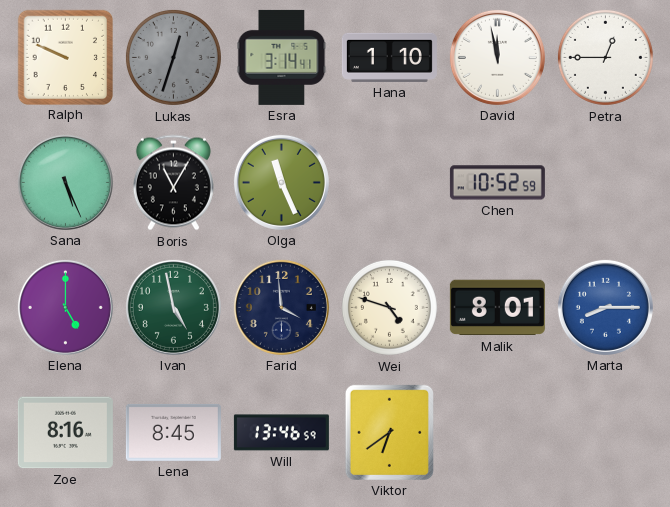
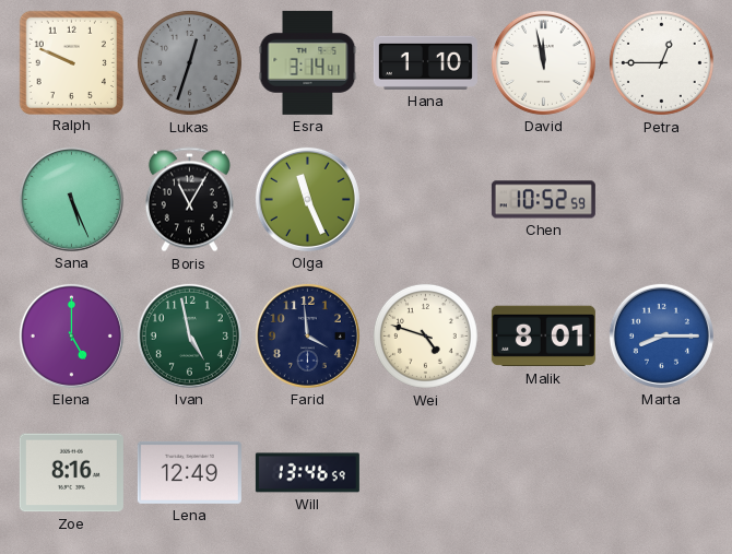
Lena: 8:45 -> 12:49 (189, 472)
Viktor: 6:39 -> none (389, 432)
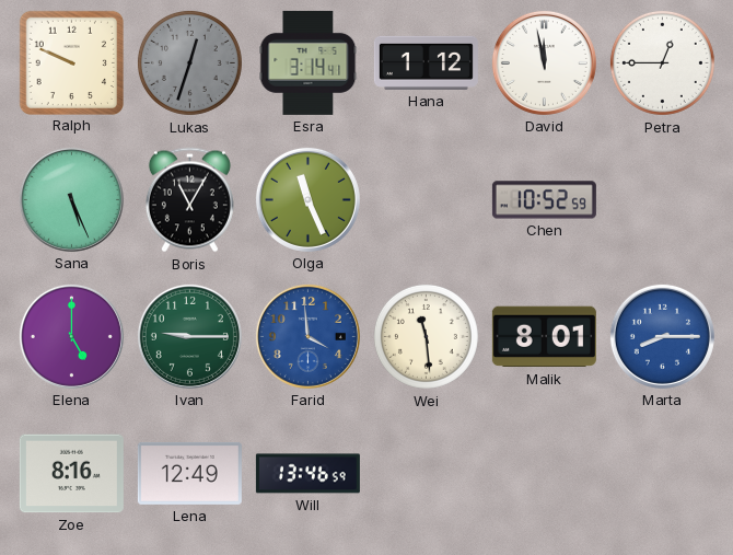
Hana: 1:10 -> 1:12 (426, 62)
Ivan: 4:58 -> 9:15 (189, 336)
Farid dial: navy -> blue (307, 336)
Wei: 4:48 -> 11:29 (426, 336)
